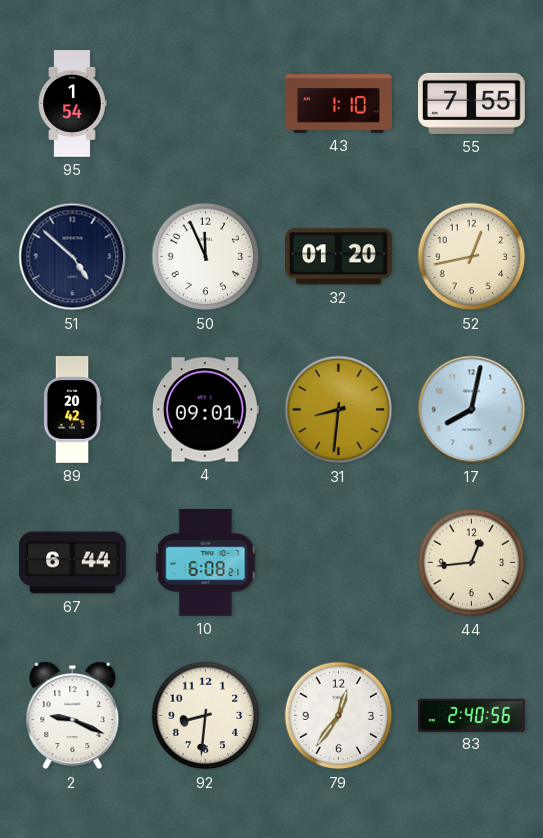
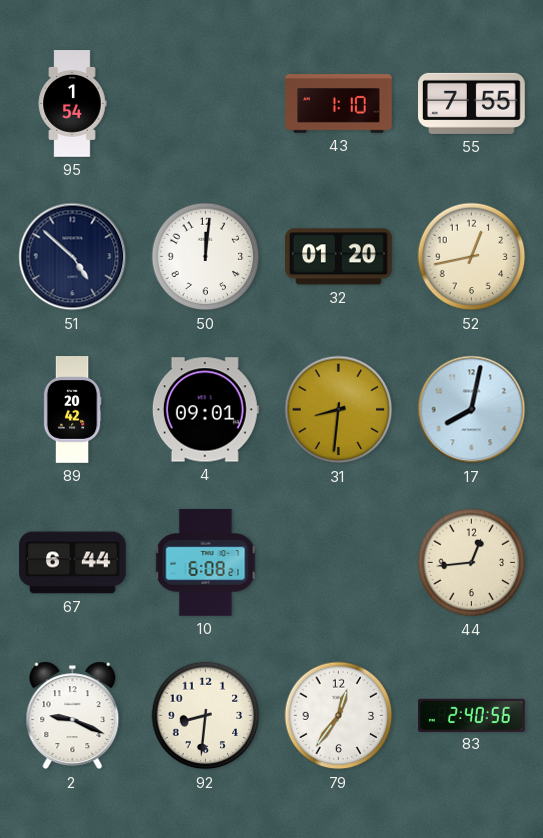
50: 11:56 -> 12:01 (206, 257)
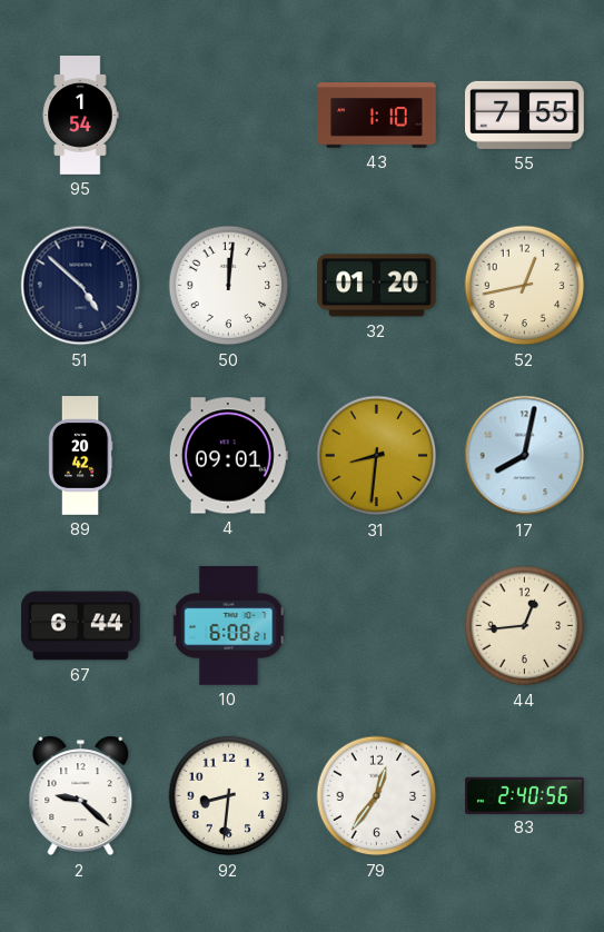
2: 9:19 -> 9:22 (81, 796)
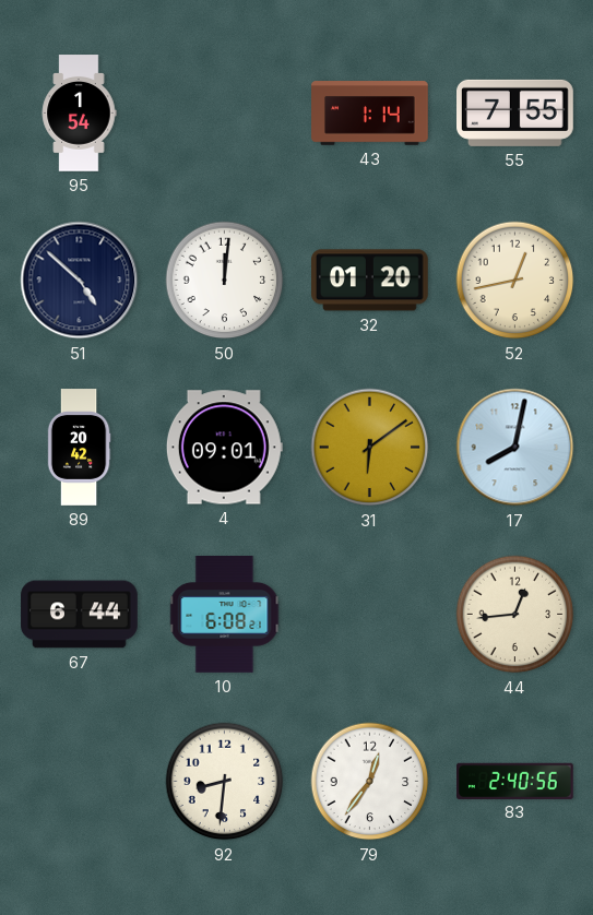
43: 1:10 -> 1:14 (370, 114)
31: 8:31 -> 6:09 (370, 448)
2: 9:22 -> none (81, 796)
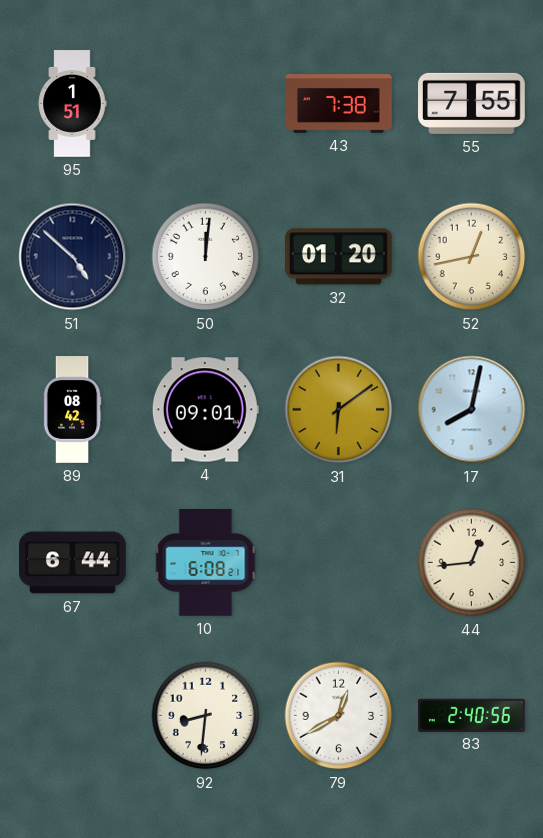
95: 1:54 -> 1:51 (72, 104)
43: 1:14 -> 7:38 (339, 104)
89: 20:42 -> 08:42 (72, 410)
79: 12:36 -> 12:40 (339, 716)
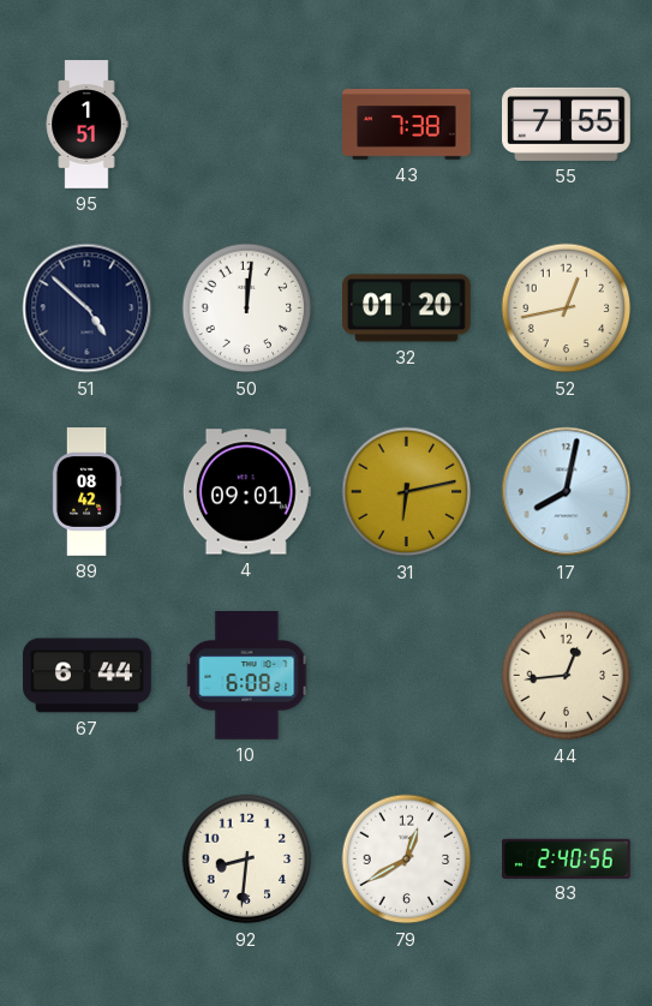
31: 6:09 -> 6:13 (407, 492)
